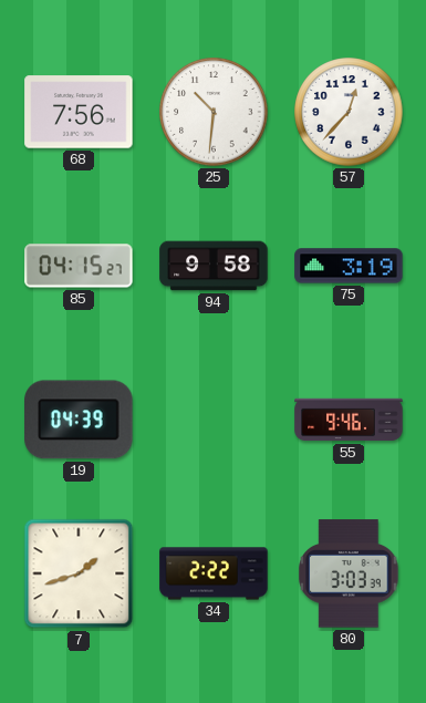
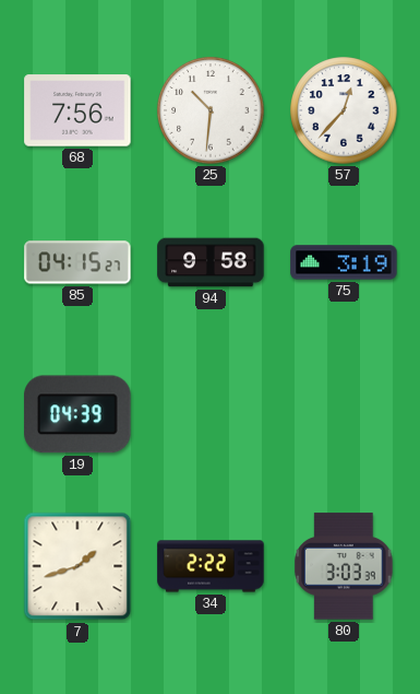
55: 9:46 -> none (349, 420)
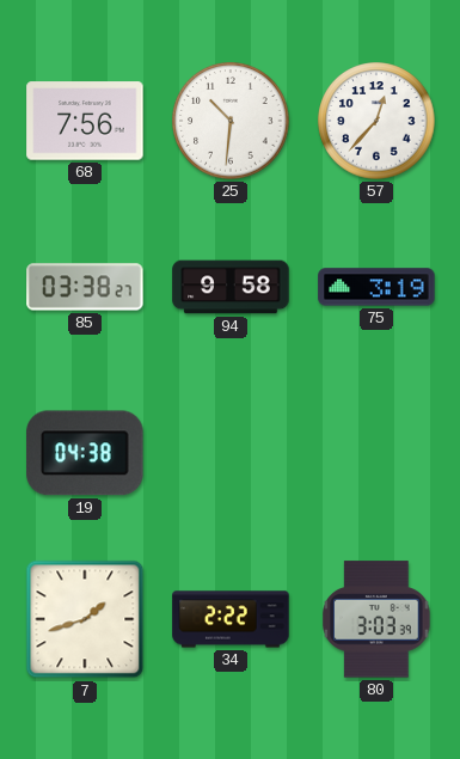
85: 04:15 -> 03:38 (85, 287)
19: 04:39 -> 04:38 (85, 453)
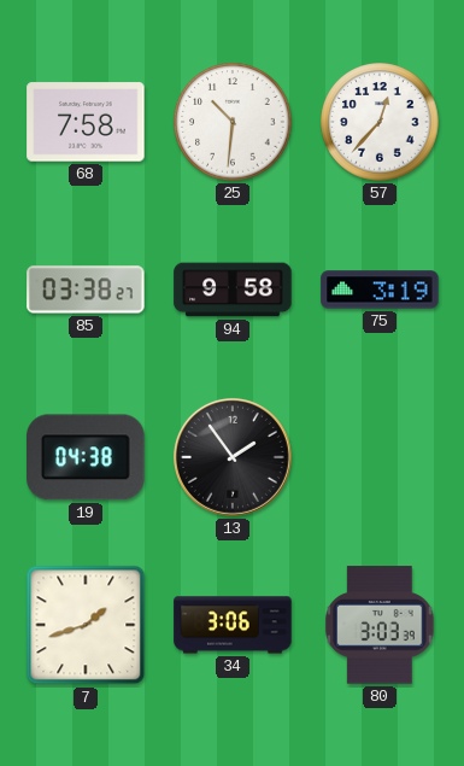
68: 7:56 -> 7:58 (86, 122)
13: none -> 1:54 (233, 457)
34: 2:22 -> 3:06 (233, 625)
